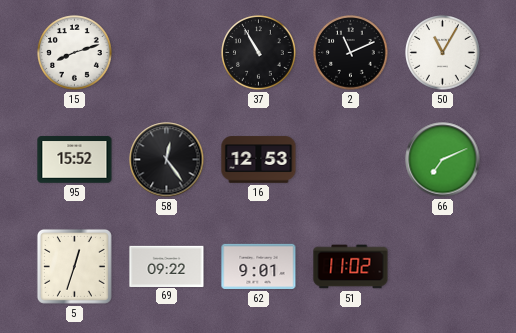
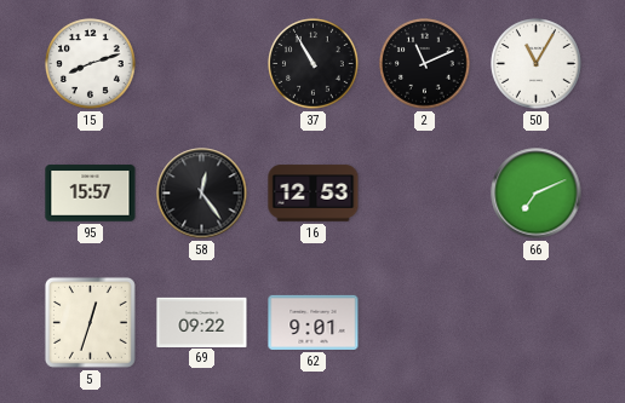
95: 15:52 -> 15:57 (91, 194)
51: 11:02 -> none (351, 267)
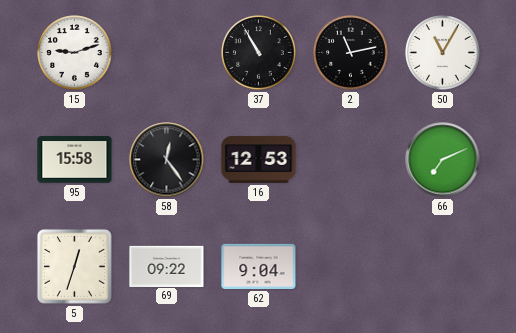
15: 8:12 -> 9:12 (75, 53)
2: 11:11 -> 11:13 (351, 53)
95: 15:57 -> 15:58 (75, 160)
62: 9:01 -> 9:04 (259, 266)
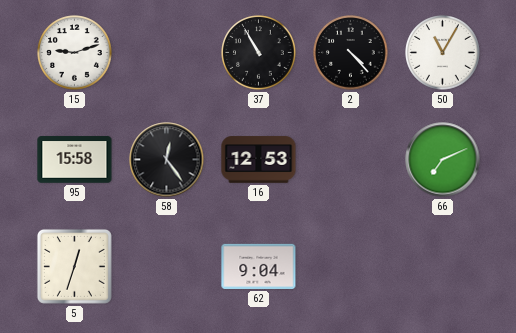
2: 11:13 -> 4:23 (351, 53)
69: 09:22 -> none (167, 266)
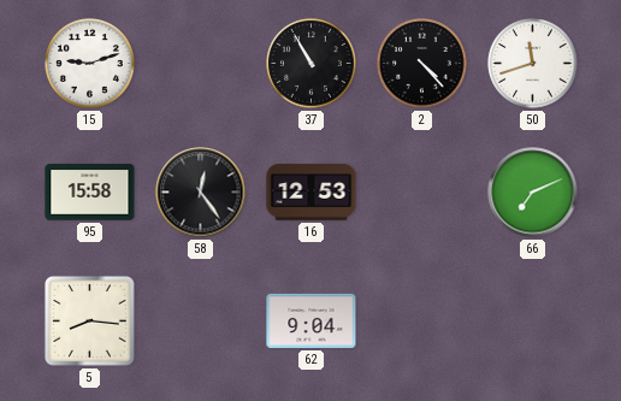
50: 11:05 -> 11:42 (533, 64)
5: 12:33 -> 8:16 (89, 320)
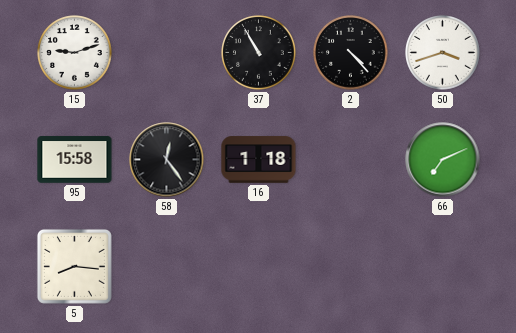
50: 11:42 -> 3:42 (443, 53)
16: 12:53 -> 1:18 (259, 160)
62: 9:04 -> none (312, 320)
